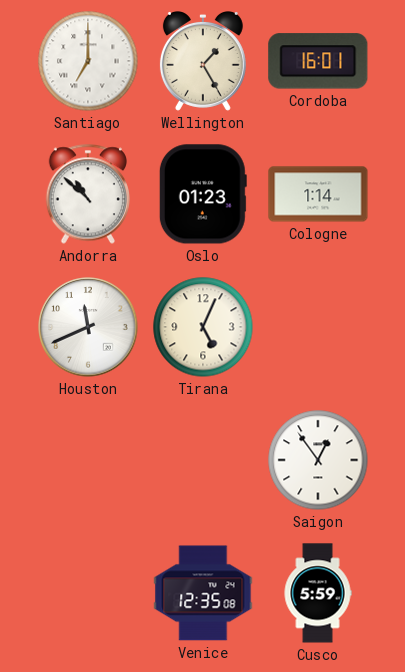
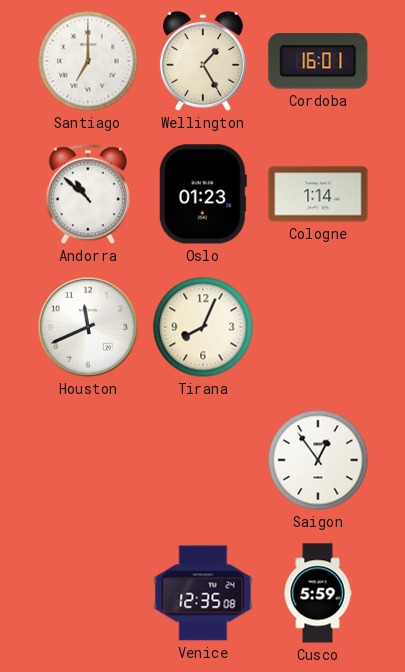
Tirana: 5:04 -> 8:04 (203, 327)
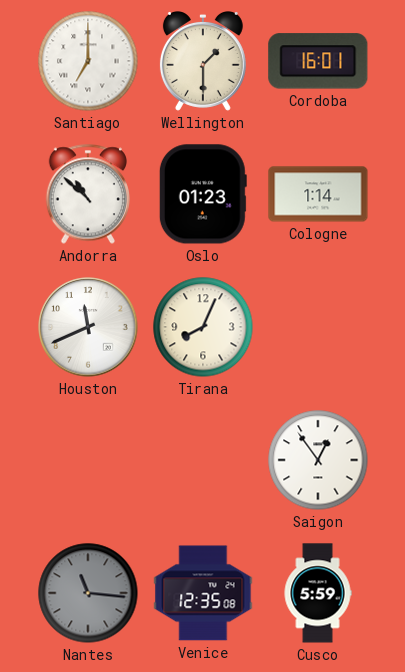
Wellington: 1:25 -> 1:30 (203, 62)
Nantes: none -> 11:16 (88, 593)
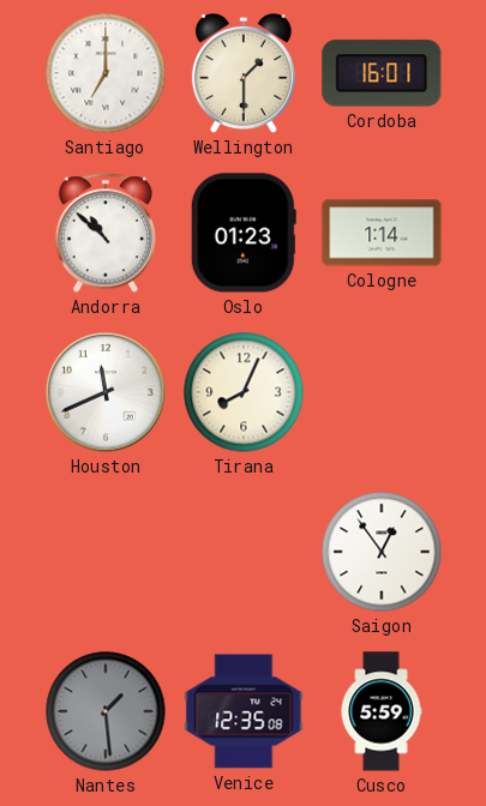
Nantes: 11:16 -> 1:29 (106, 711)
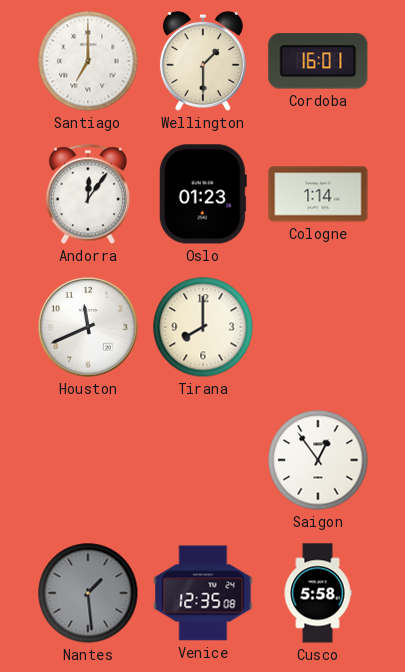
Andorra: 10:52 -> 12:06 (88, 194)
Tirana: 8:04 -> 8:00 (203, 327)
Cusco: 5:59 -> 5:58 (318, 593)
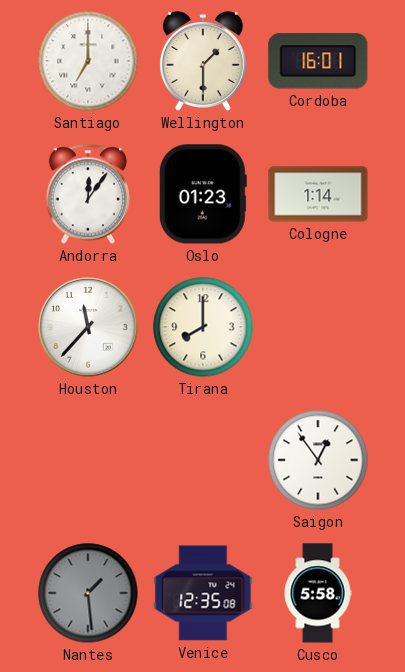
Houston: 11:41 -> 11:37 (88, 327)
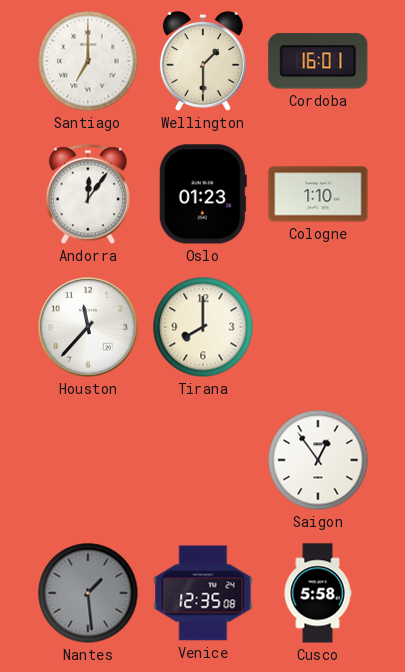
Cologne: 1:14 -> 1:10 (318, 194)
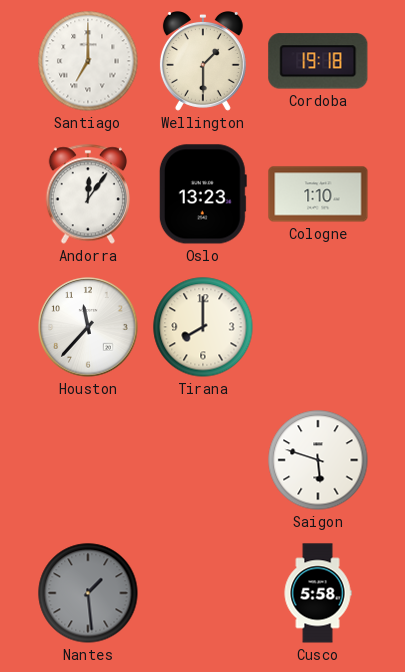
Cordoba: 16:01 -> 19:18 (318, 61)
Oslo: 01:23 -> 13:23 (203, 194)
Saigon: 12:54 -> 5:48 (318, 460)
Venice: 12:35 -> none (203, 593)
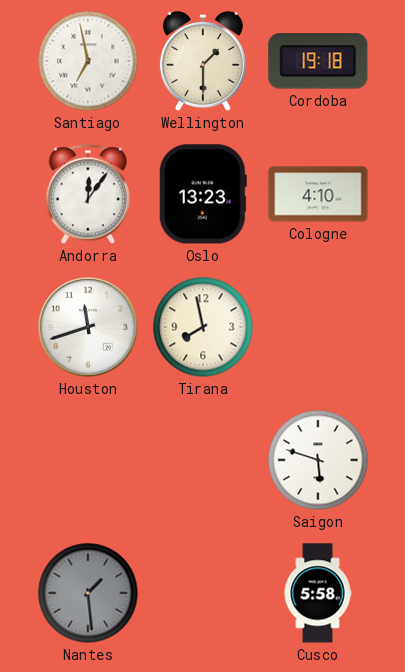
Santiago: 7:00 -> 6:58 (88, 61)
Cologne: 1:10 -> 4:10 (318, 194)
Houston: 11:37 -> 11:42 (88, 327)
Tirana: 8:00 -> 7:58 (203, 327)
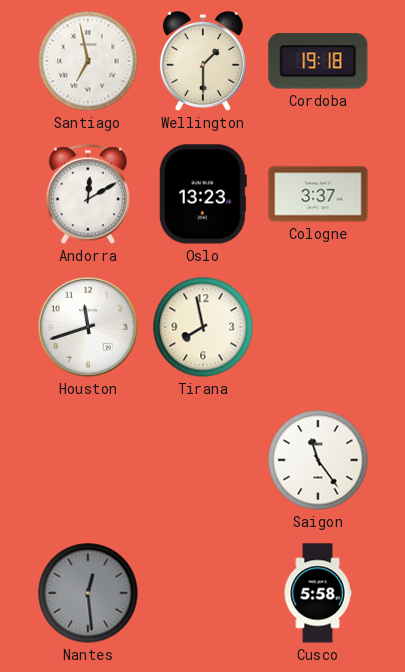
Andorra: 12:06 -> 12:10 (88, 194)
Cologne: 4:10 -> 3:37 (318, 194)
Saigon: 5:48 -> 11:24 (318, 460)
Nantes: 1:29 -> 12:29 (88, 593)
